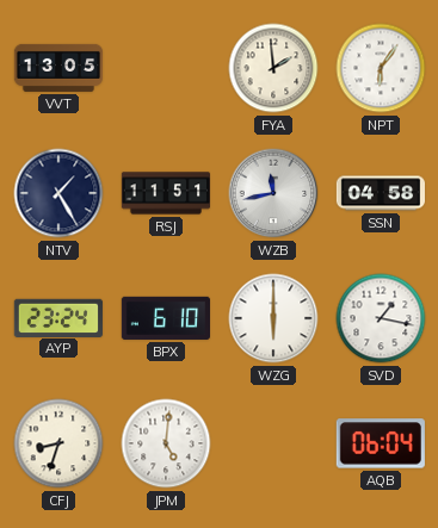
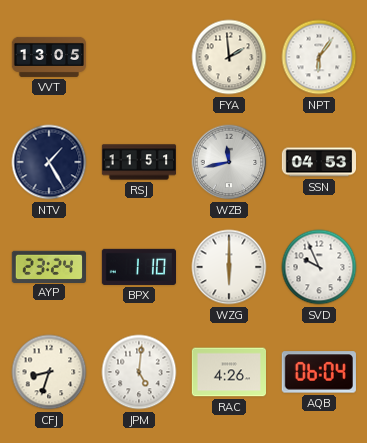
SSN: 04:58 -> 04:53 (318, 162)
BPX: 6:10 -> 1:10 (138, 267)
SVD: 1:17 -> 9:56 (319, 267)
RAC: none -> 4:26 (228, 372)
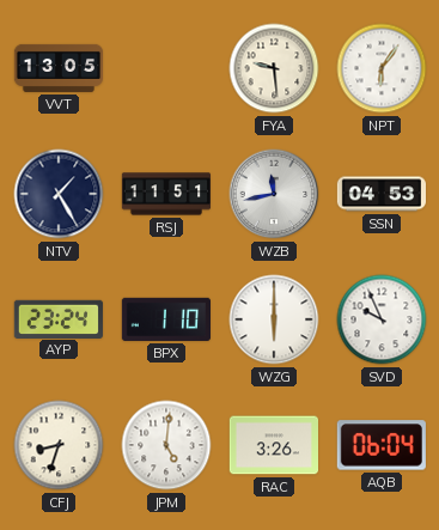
FYA: 1:59 -> 9:29 (274, 68)
RAC: 4:26 -> 3:26 (273, 445)
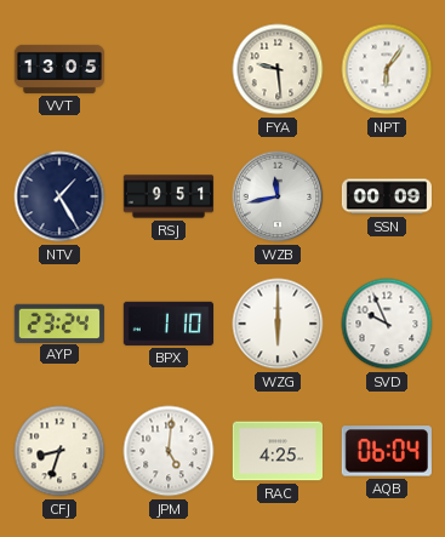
RSJ: 11:51 -> 9:51 (167, 196)
SSN: 04:53 -> 00:09 (386, 196)
RAC: 3:26 -> 4:25 (276, 451)
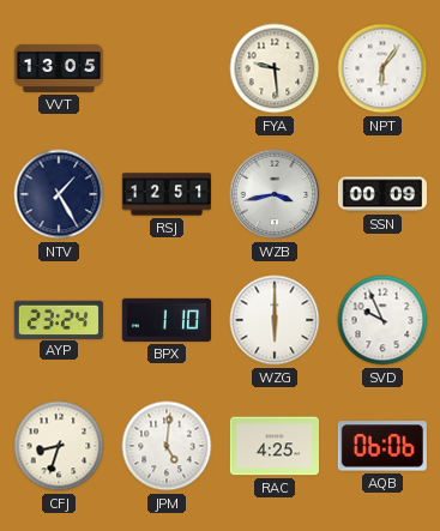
RSJ: 9:51 -> 12:51 (165, 194)
WZB: 11:43 -> 3:43 (275, 194)
AQB: 06:04 -> 06:06 (382, 446)
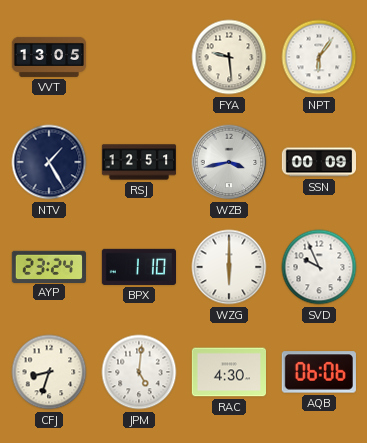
RAC: 4:25 -> 4:30 (228, 372)
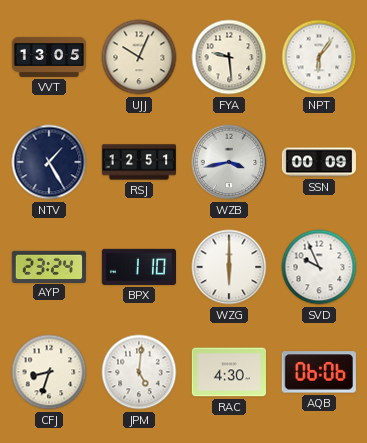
UJJ: none -> 10:04 (139, 57)
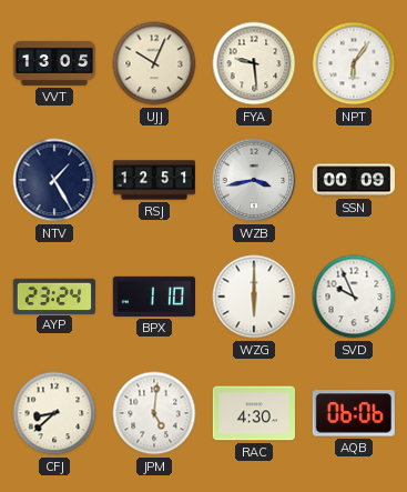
CFJ: 8:33 -> 8:38 (54, 413)
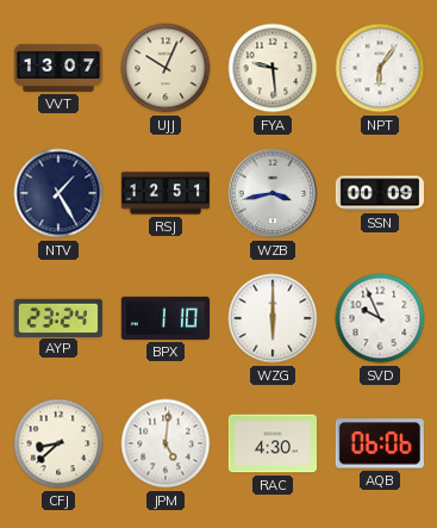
VVT: 13:05 -> 13:07 (58, 68)
